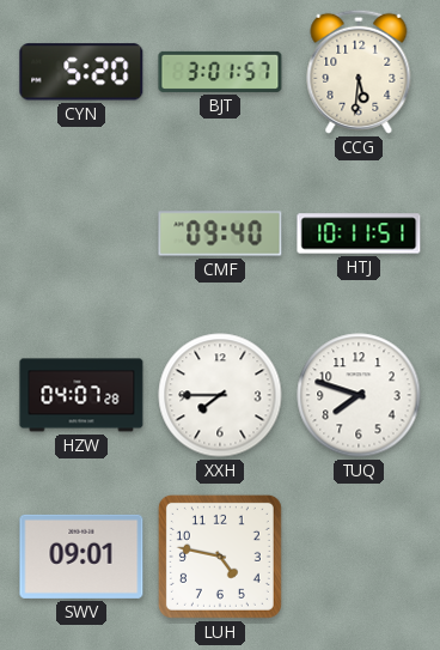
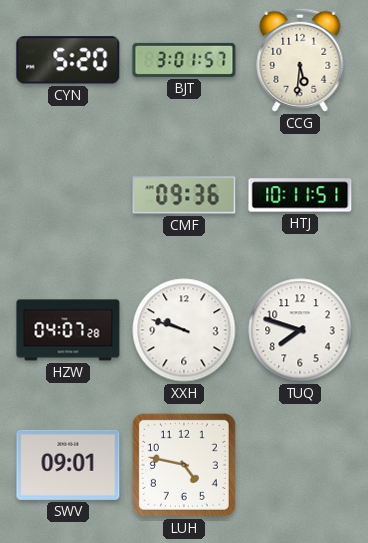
CMF: 09:40 -> 09:36 (184, 195)
XXH: 7:45 -> 9:48 (184, 330)
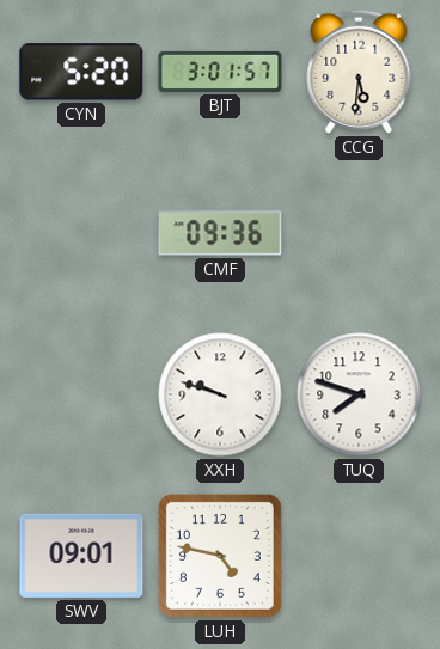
HTJ: 10:11 -> none (300, 195)
HZW: 04:07 -> none (68, 330)
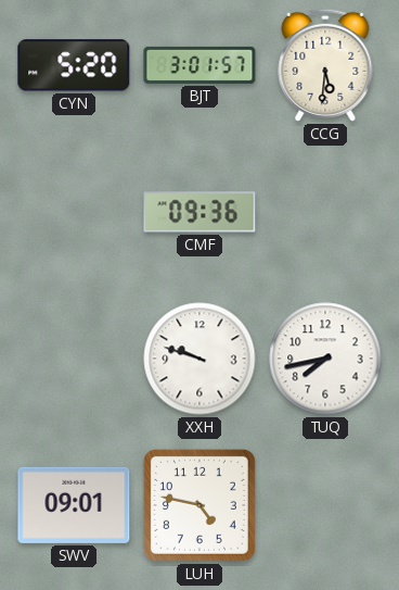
TUQ: 7:48 -> 7:43 (325, 359)
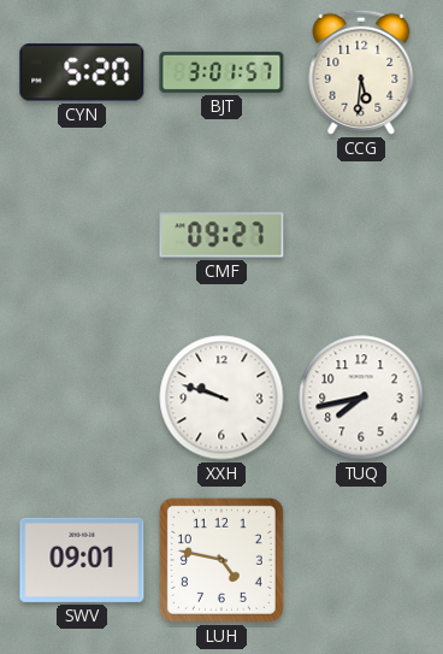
CMF: 09:36 -> 09:27 (221, 235)
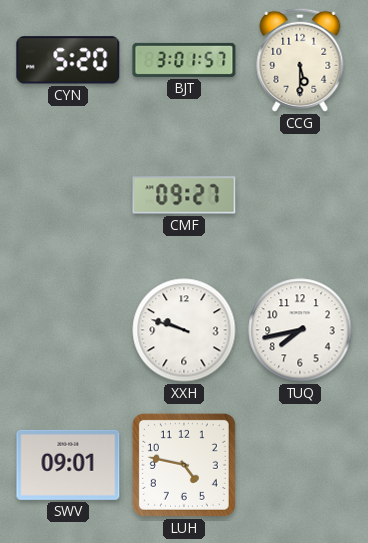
CCG: 5:31 -> 5:30 (300, 60)
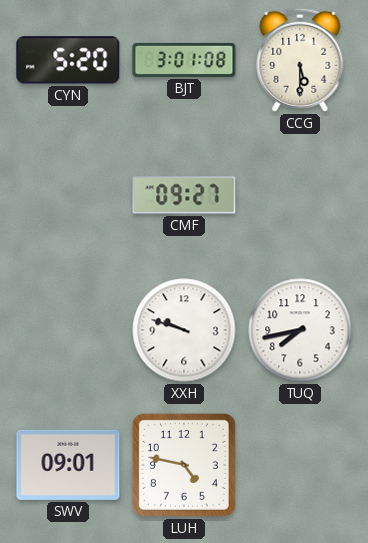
BJT: 3:01:57 -> 3:01:08 (184, 60)
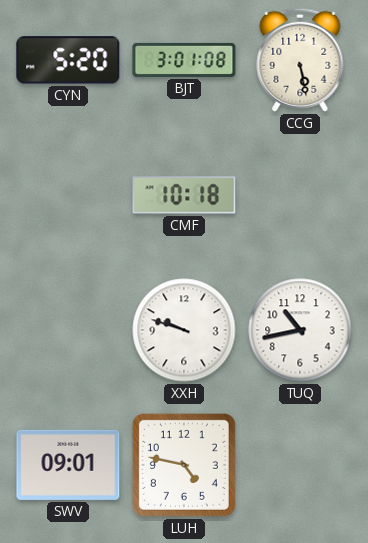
CCG: 5:30 -> 5:28 (300, 60)
CMF: 09:27 -> 10:18 (184, 195)
TUQ: 7:43 -> 10:43 (300, 330)
